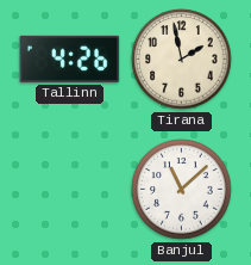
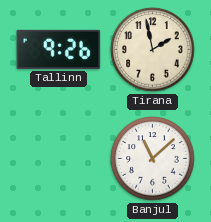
Tallinn: 4:26 -> 9:26 (59, 49)
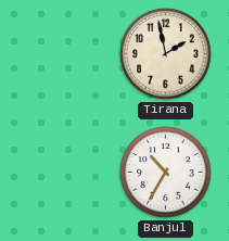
Tallinn: 9:26 -> none (59, 49)
Banjul: 11:08 -> 10:35 (166, 173)
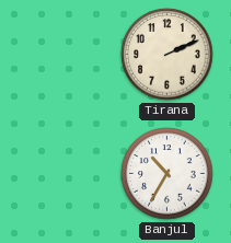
Tirana: 1:58 -> 2:11 (168, 55)
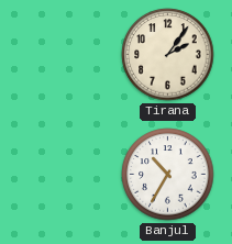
Tirana: 2:11 -> 2:06 (168, 55)
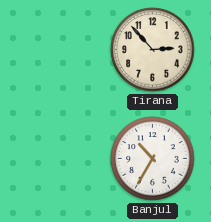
Tirana: 2:06 -> 2:53 (153, 50)
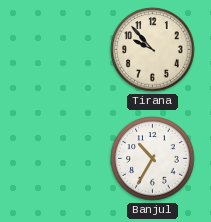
Tirana: 2:53 -> 9:53 (153, 50)
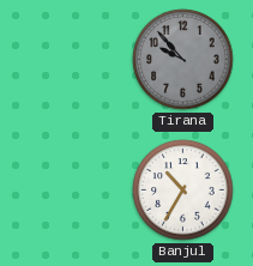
Tirana dial: cream -> grey (183, 60)
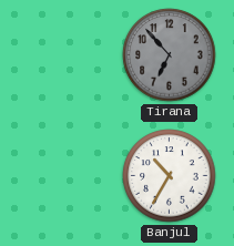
Tirana: 9:53 -> 6:53 (170, 55)
